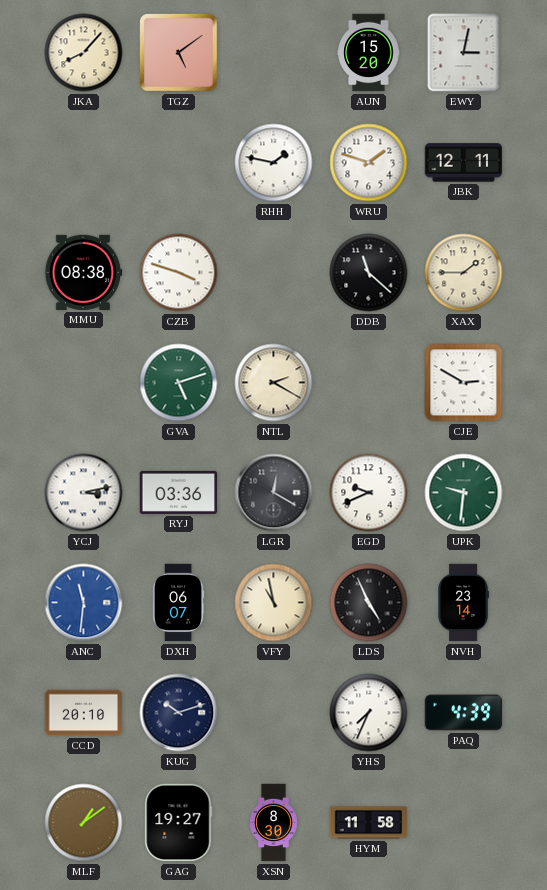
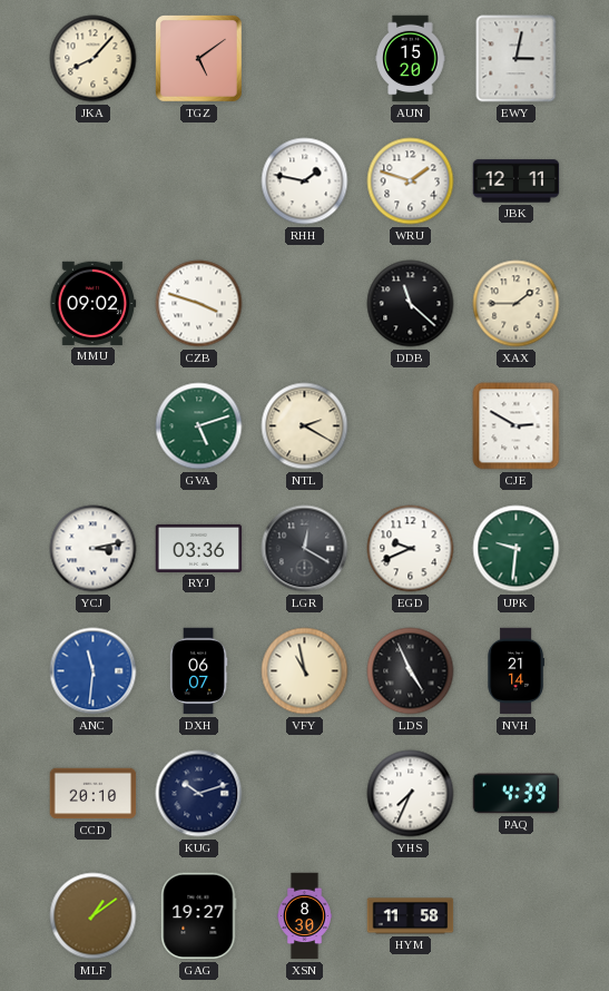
MMU: 08:38 -> 09:02 (92, 303)
NVH: 23:14 -> 21:14 (515, 671)
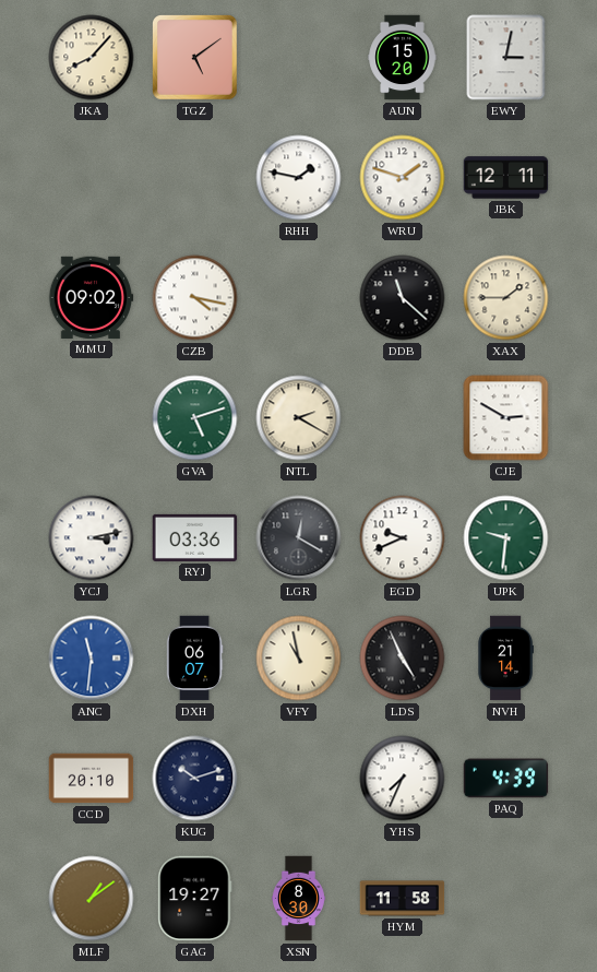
CZB: 3:48 -> 4:17 (195, 298)
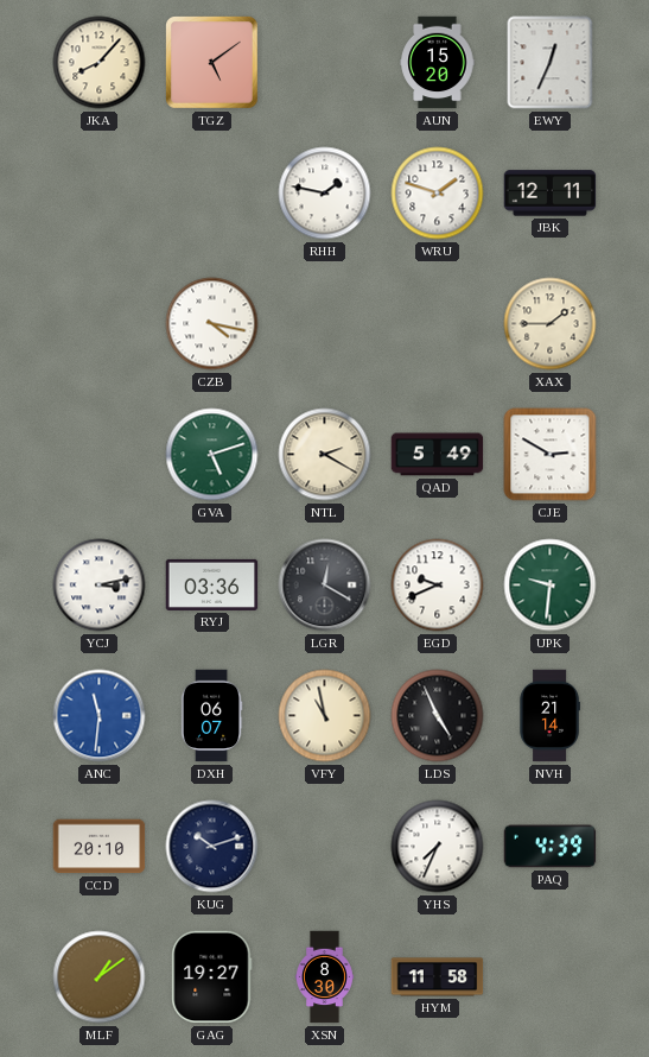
EWY: 3:02 -> 12:34 (551, 63)
MMU: 09:02 -> none (91, 297)
DDB: 11:22 -> none (403, 298)
QAD: none -> 5:49 (438, 455)
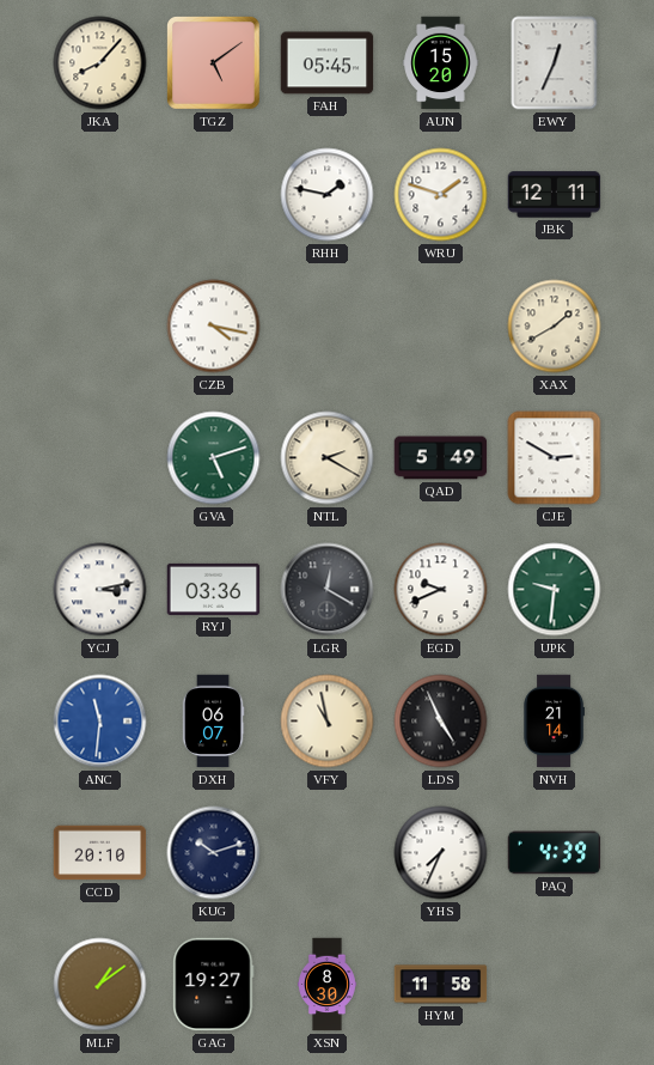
FAH: none -> 05:45 (328, 63)
XAX: 1:45 -> 1:40 (555, 327)
